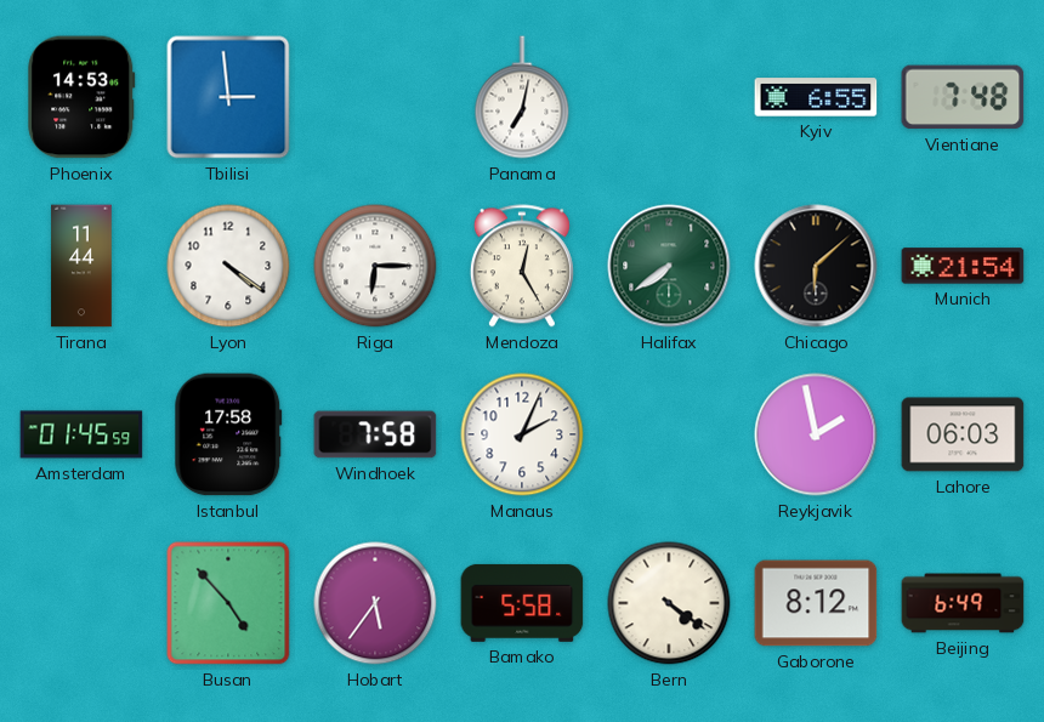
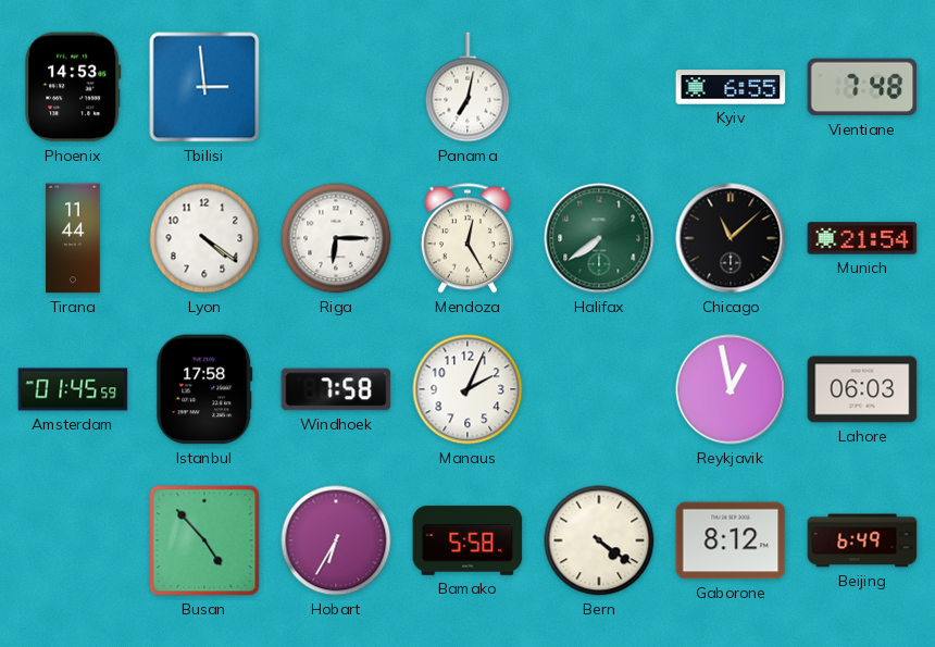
Chicago: 6:08 -> 11:08 (731, 238)
Reykjavik: 1:58 -> 12:58 (731, 389)
Hobart: 5:36 -> 6:35 (336, 540)
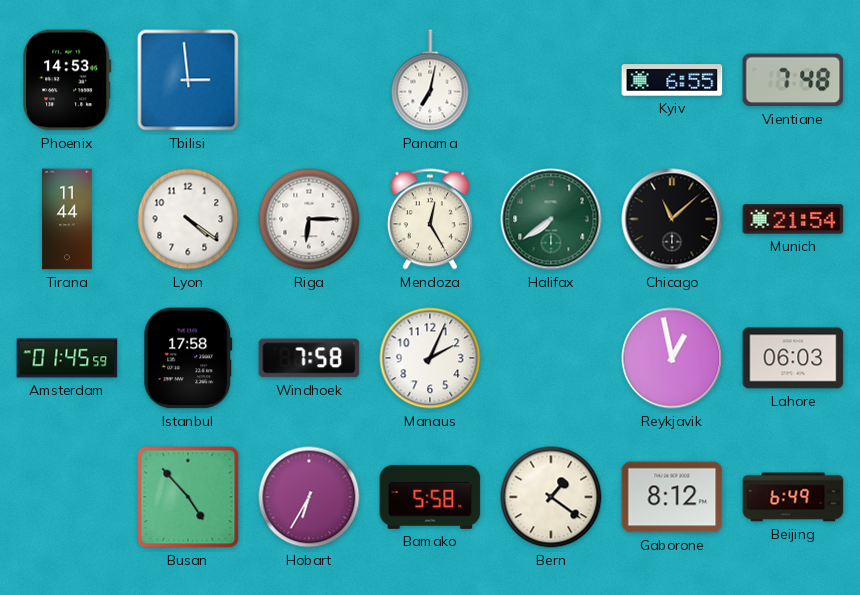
Bern: 4:21 -> 1:21 (551, 497)
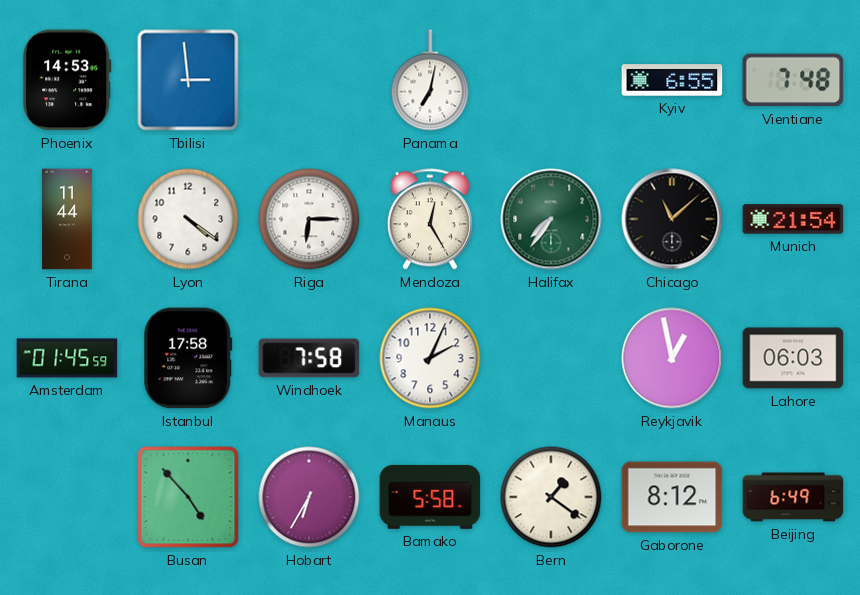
Halifax: 7:39 -> 7:36 (551, 219)
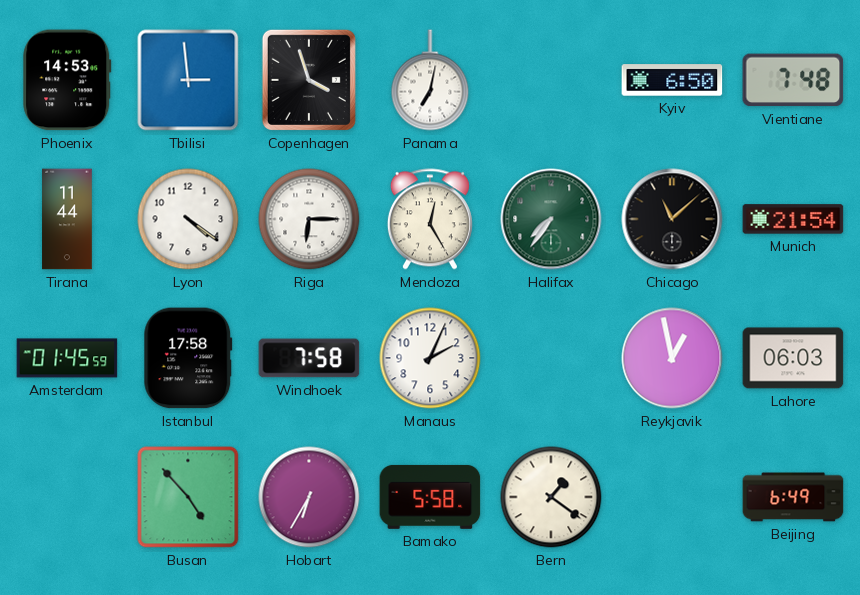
Copenhagen: none -> 3:57 (309, 80)
Kyiv: 6:55 -> 6:50 (672, 80)
Gaborone: 8:12 -> none (672, 497)
